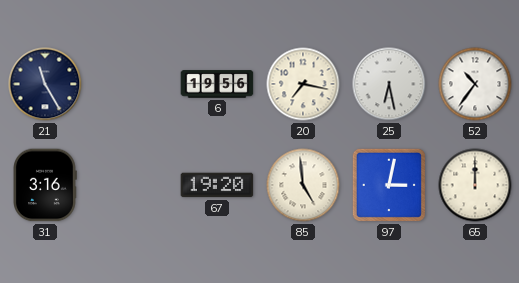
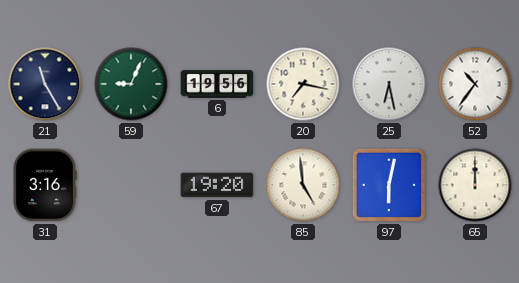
59: none -> 9:04 (131, 84)
97: 3:02 -> 6:02 (389, 185)
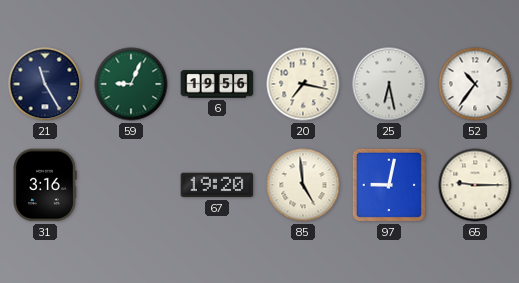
97: 6:02 -> 9:02 (389, 185)
65: 12:00 -> 9:15 (475, 185)
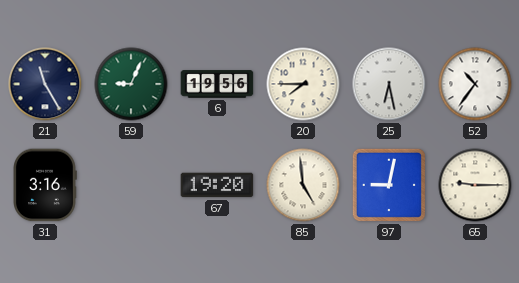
20: 7:17 -> 7:45 (303, 84)
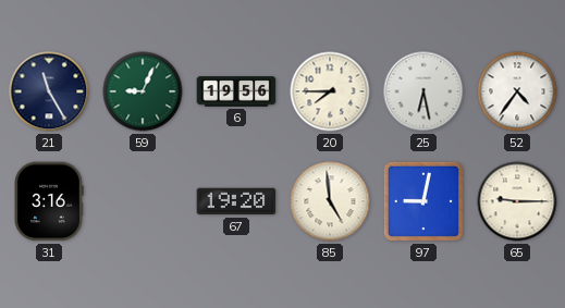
52: 10:36 -> 4:36 (517, 91)
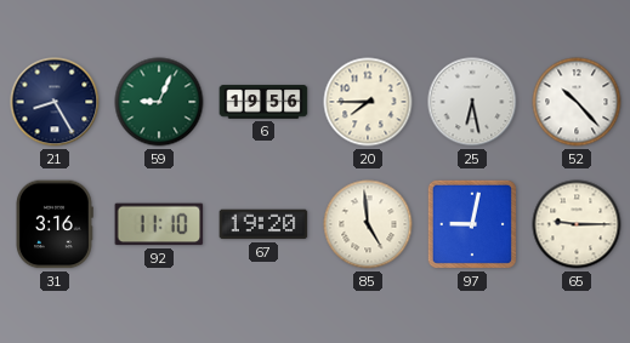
21: 11:25 -> 8:25 (55, 102)
52: 4:36 -> 10:23 (577, 102)
92: none -> 11:10 (159, 224)
